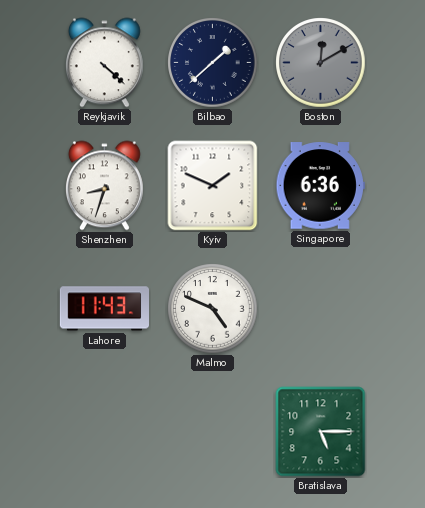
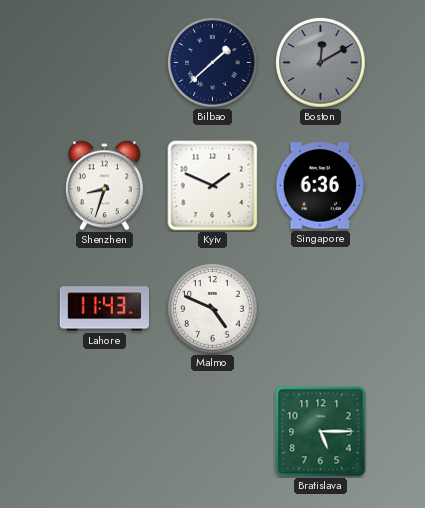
Reykjavik: 4:22 -> none (104, 63)
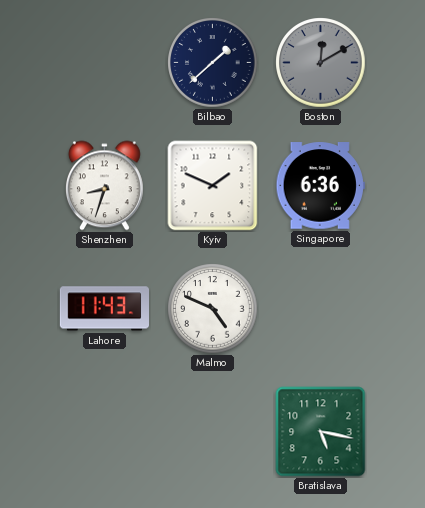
Bratislava: 5:15 -> 5:17 (321, 432)
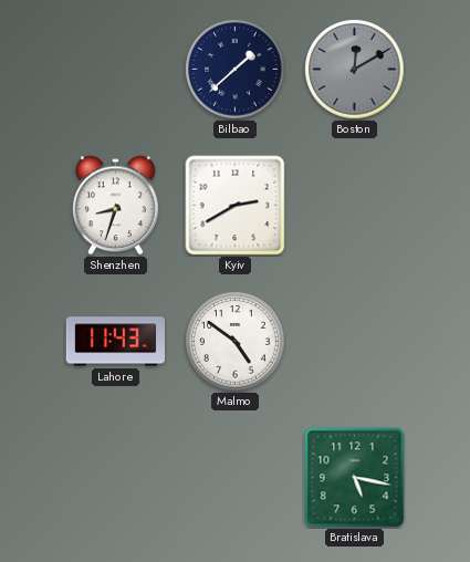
Kyiv: 1:49 -> 2:40 (236, 206)
Singapore: 6:36 -> none (320, 186)
Malmo: 4:49 -> 4:51 (236, 342)
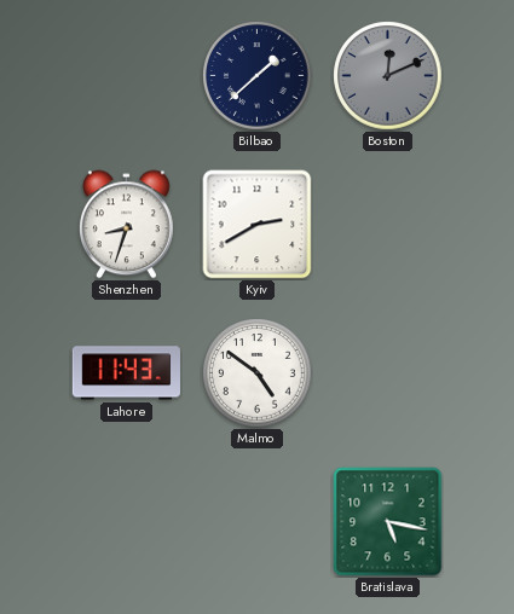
Boston: 12:10 -> 12:11 (388, 76)
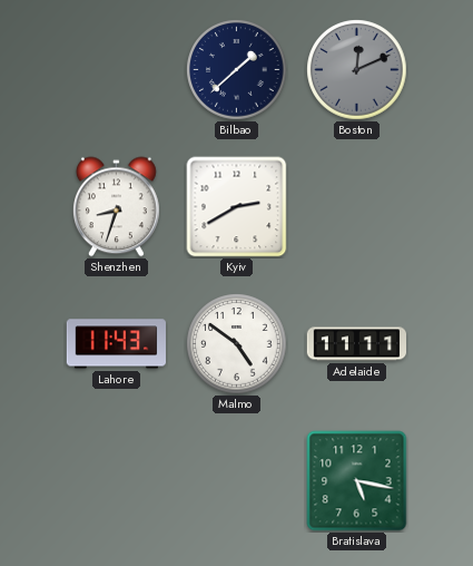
Adelaide: none -> 11:11 (357, 344)
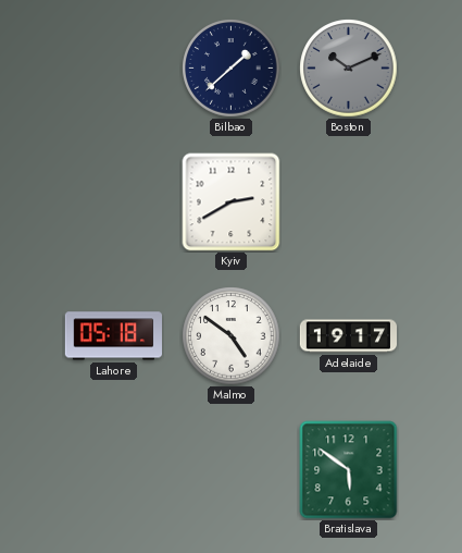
Boston: 12:11 -> 10:11 (349, 69)
Shenzhen: 8:33 -> none (116, 207)
Lahore: 11:43 -> 05:18 (113, 336)
Adelaide: 11:11 -> 19:17 (349, 336)
Bratislava: 5:17 -> 5:51 (349, 470)
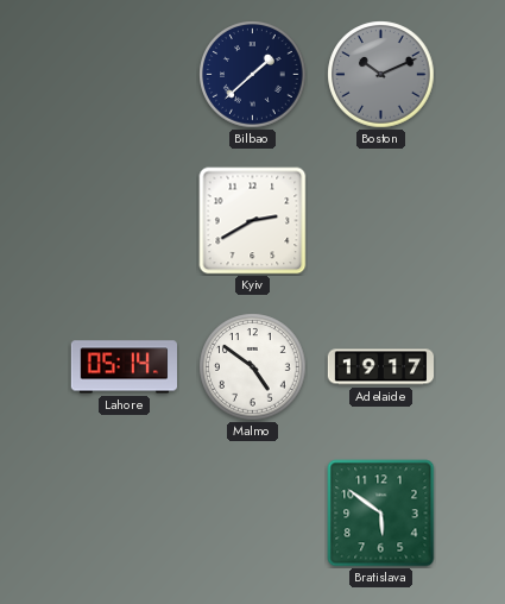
Lahore: 05:18 -> 05:14 (124, 367)
